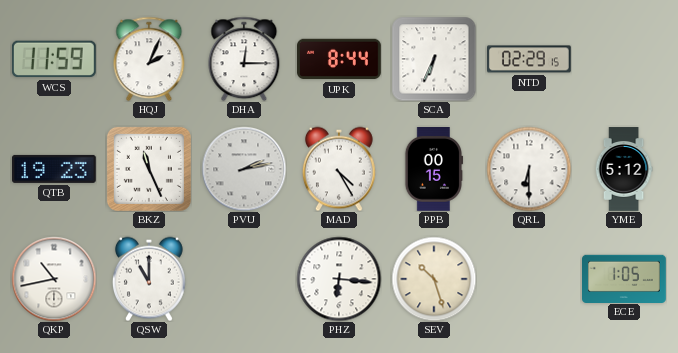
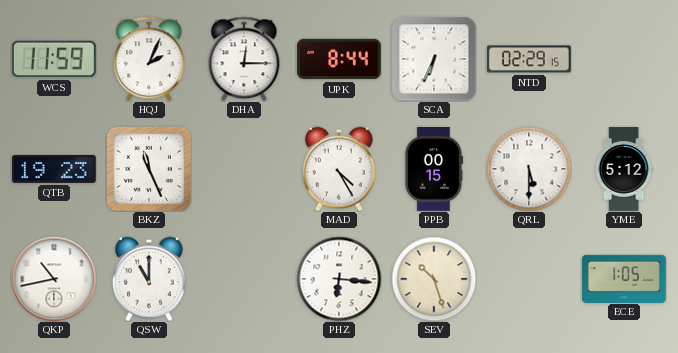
PVU: 2:13 -> none (244, 169)
QRL: 6:30 -> 5:30 (529, 169)
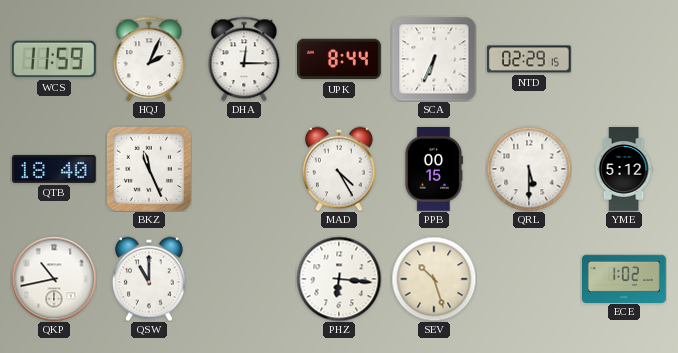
QTB: 19:23 -> 18:40 (55, 169)
ECE: 1:05 -> 1:02 (625, 278)
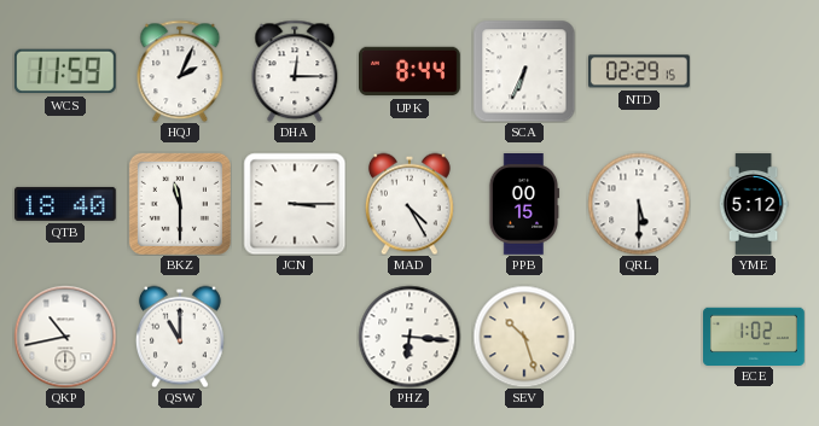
BKZ: 11:26 -> 11:30 (180, 204)
JCN: none -> 3:15 (295, 204)
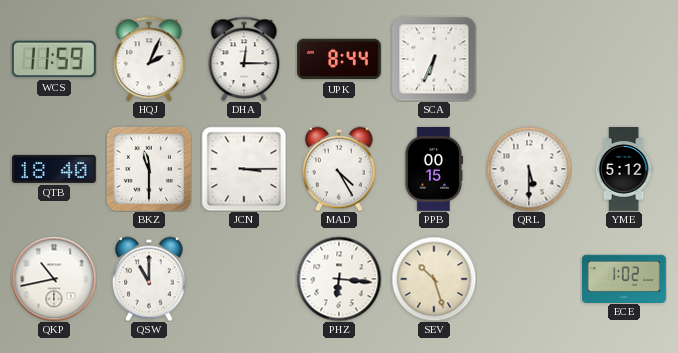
NTD: 02:29 -> none (640, 71)
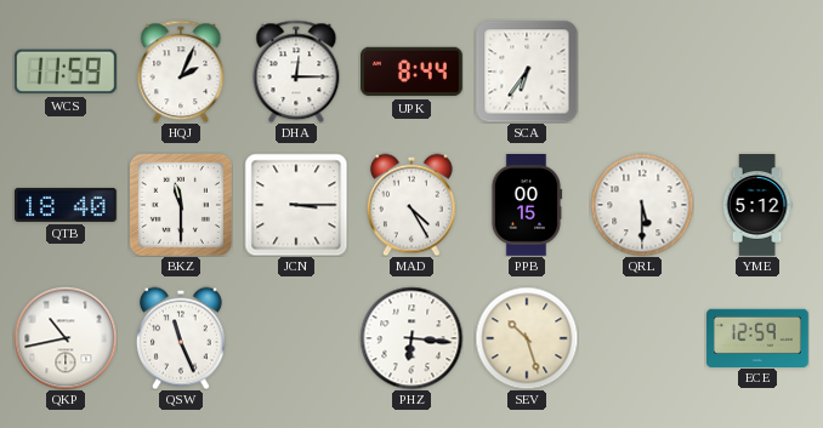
SCA: 6:34 -> 6:36 (527, 72)
QSW: 11:00 -> 11:26 (181, 338)
ECE: 1:02 -> 12:59 (759, 337)
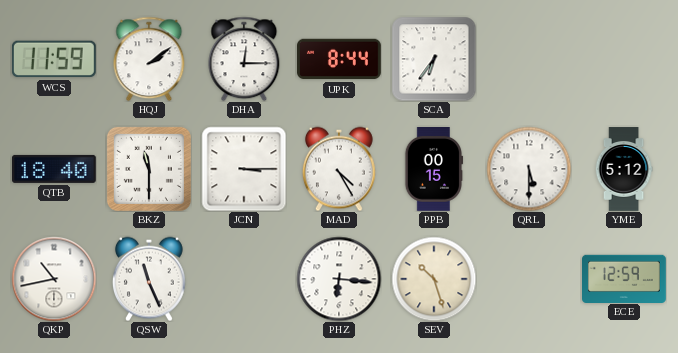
HQJ: 2:04 -> 2:09 (149, 59)
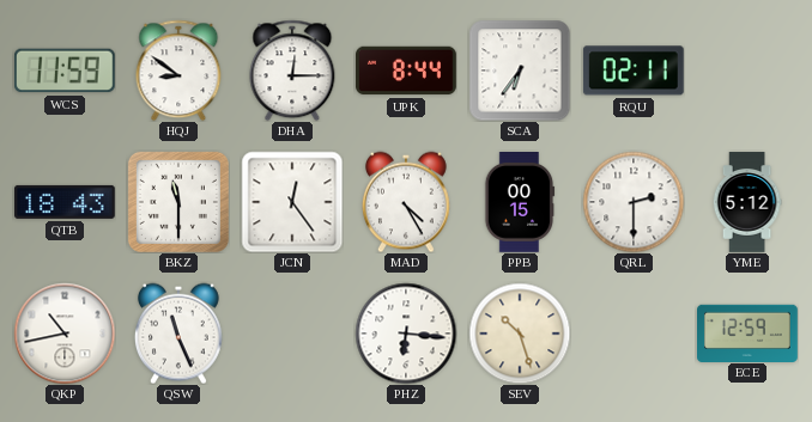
HQJ: 2:09 -> 8:51 (178, 71)
RQU: none -> 02:11 (634, 71)
QTB: 18:40 -> 18:43 (66, 202)
JCN: 3:15 -> 12:24 (292, 202)
QRL: 5:30 -> 2:30 (634, 202)
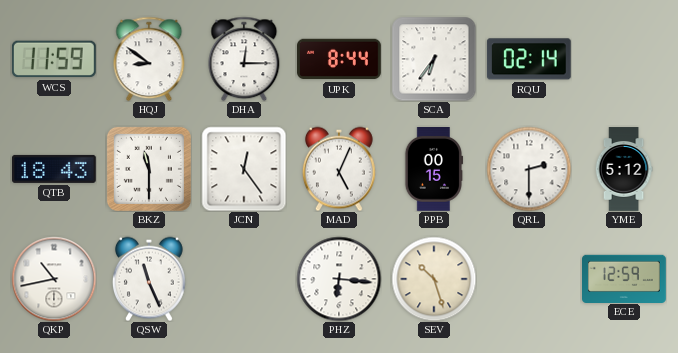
RQU: 02:11 -> 02:14 (529, 59)
MAD: 4:25 -> 5:04 (339, 169)
